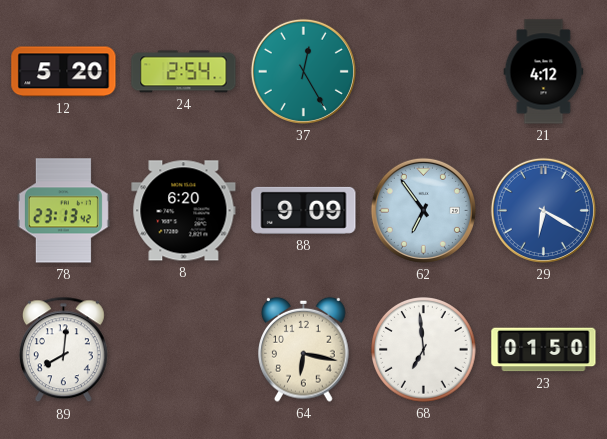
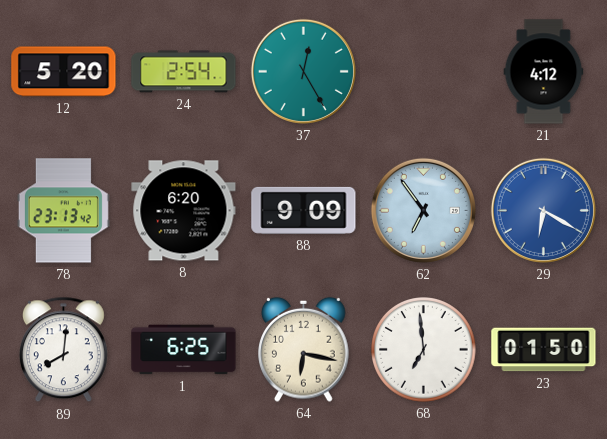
1: none -> 6:25 (184, 350)
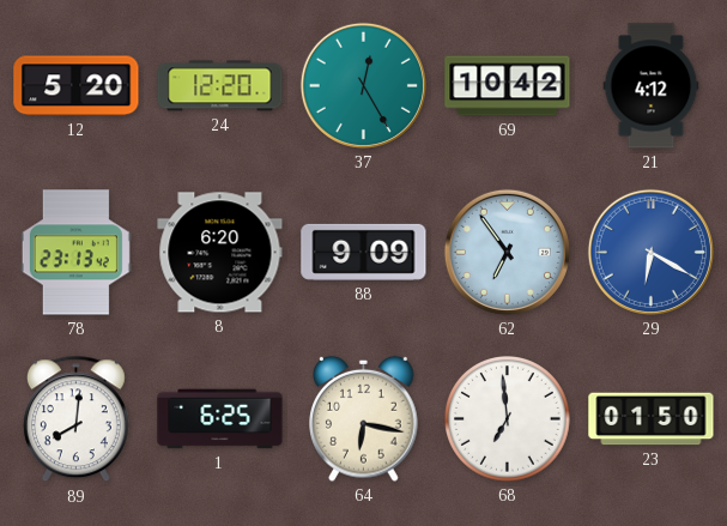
24: 2:54 -> 12:20 (220, 86)
69: none -> 10:42 (508, 86)
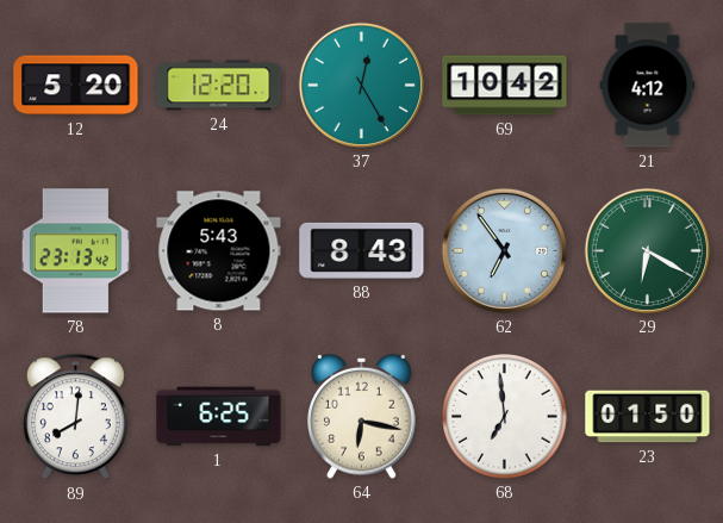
8: 6:20 -> 5:43 (219, 251)
88: 9:09 -> 8:43 (362, 250)
29 dial: blue -> green (647, 250)
